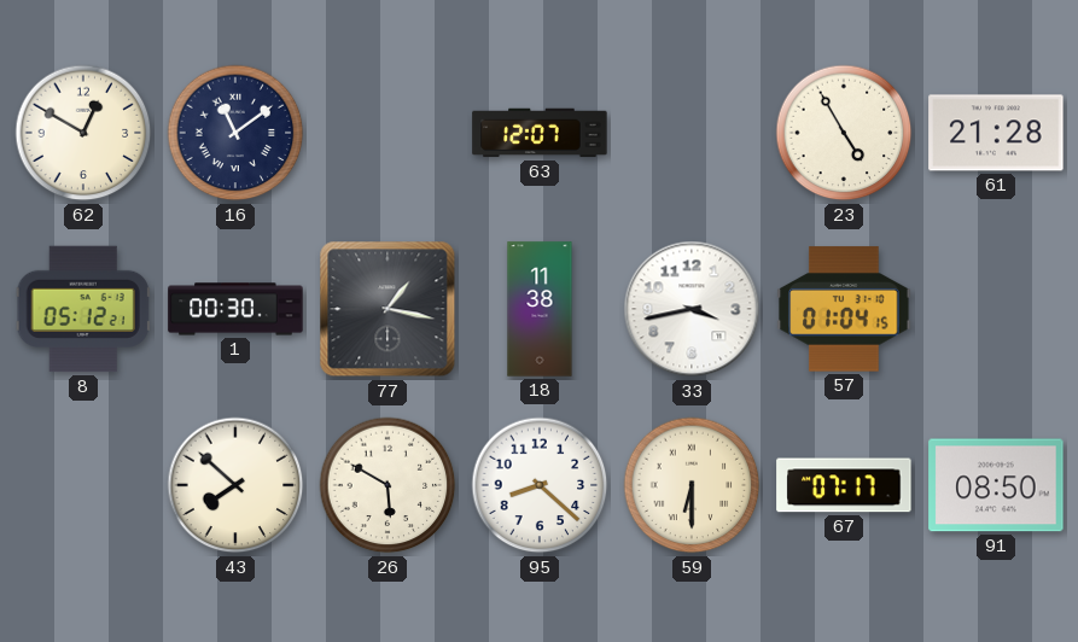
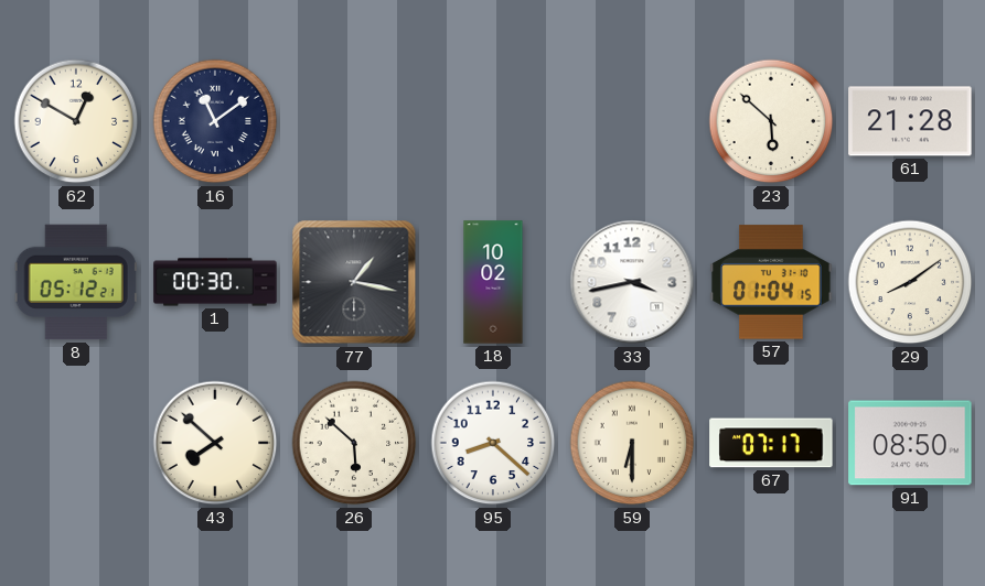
63: 12:07 -> none (540, 133)
23: 4:55 -> 5:52 (771, 121)
18: 11:38 -> 10:02 (493, 282)
29: none -> 8:09 (910, 282)
26: 5:50 -> 5:52 (354, 443)
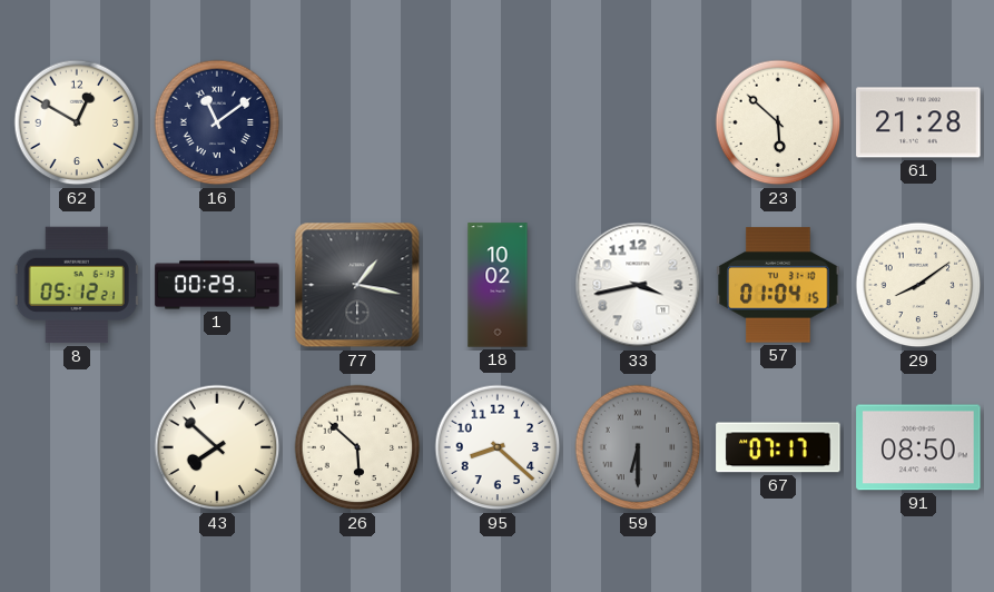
1: 00:30 -> 00:29 (217, 285)
59 dial: cream -> grey (638, 447)
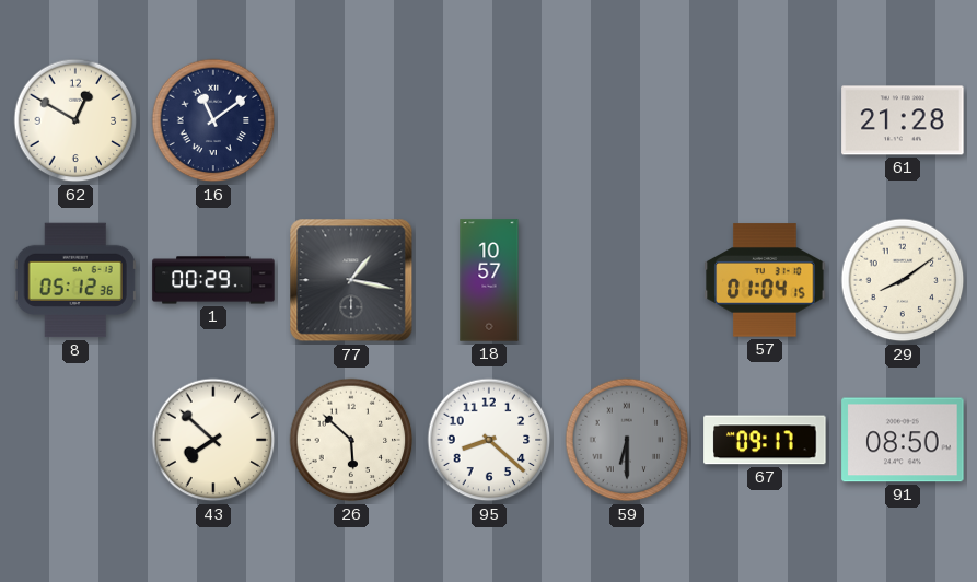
23: 5:52 -> none (778, 122)
8: 05:12:21 -> 05:12:36 (75, 280)
18: 10:02 -> 10:57 (489, 280)
33: 3:43 -> none (638, 285)
67: 07:17 -> 09:17 (765, 440)
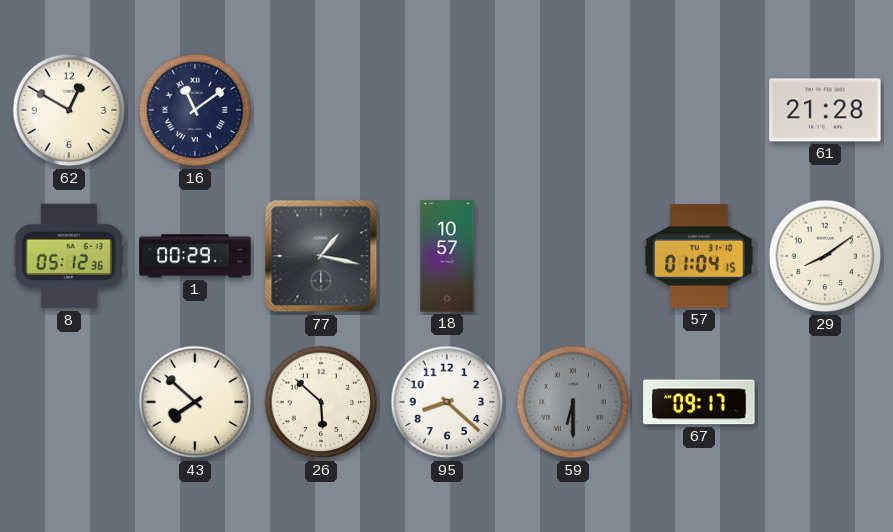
91: 08:50 -> none (903, 440)
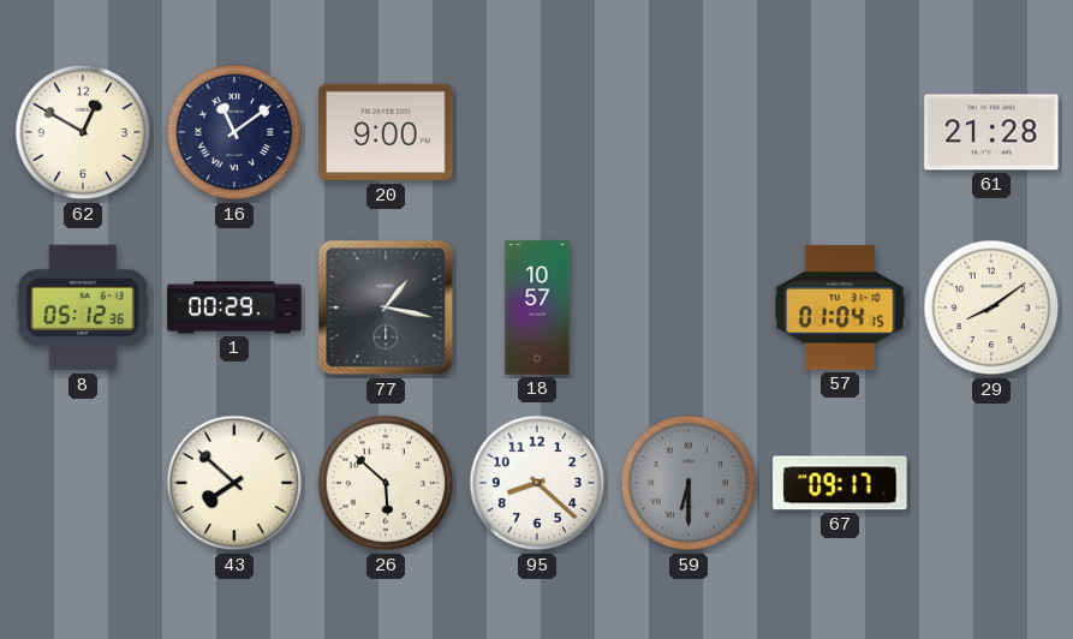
20: none -> 9:00 (386, 132)
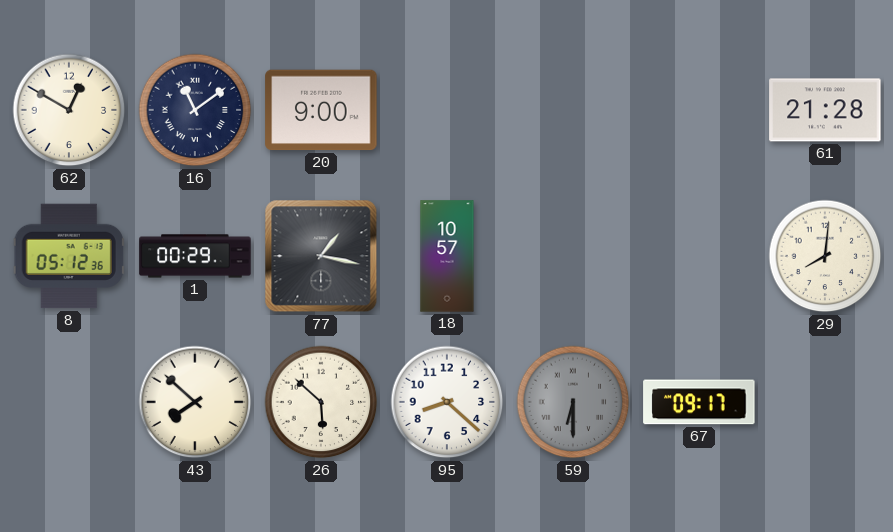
57: 01:04 -> none (840, 307)
29: 8:09 -> 8:01 (825, 256)
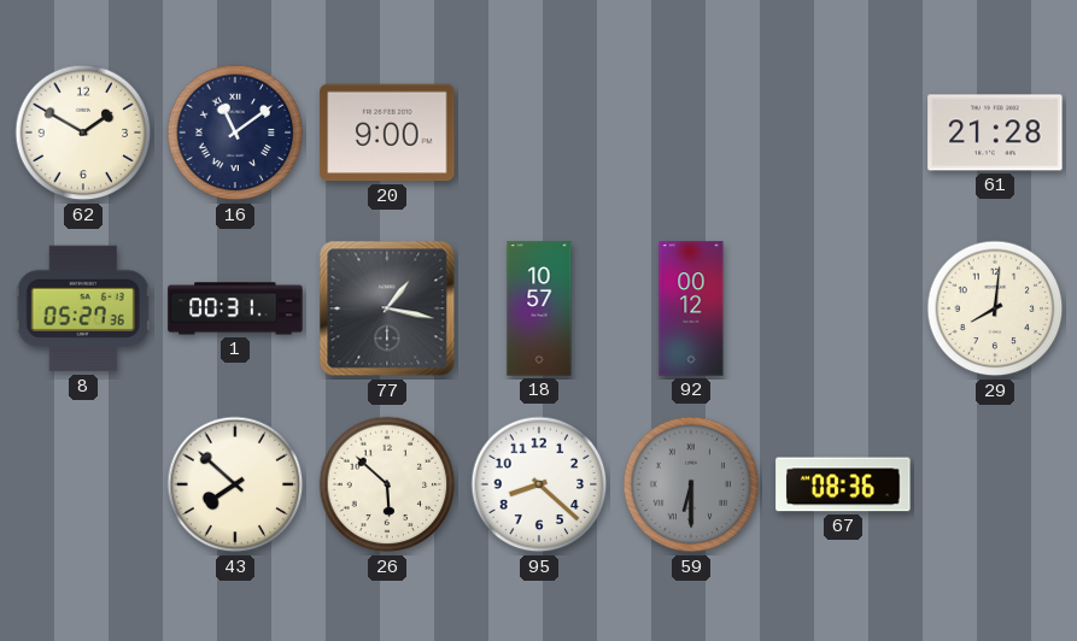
62: 12:50 -> 1:50 (83, 133)
8: 05:12 -> 05:27 (83, 308)
1: 00:29 -> 00:31 (235, 308)
92: none -> 00:12 (691, 308)
67: 09:17 -> 08:36 (843, 484)
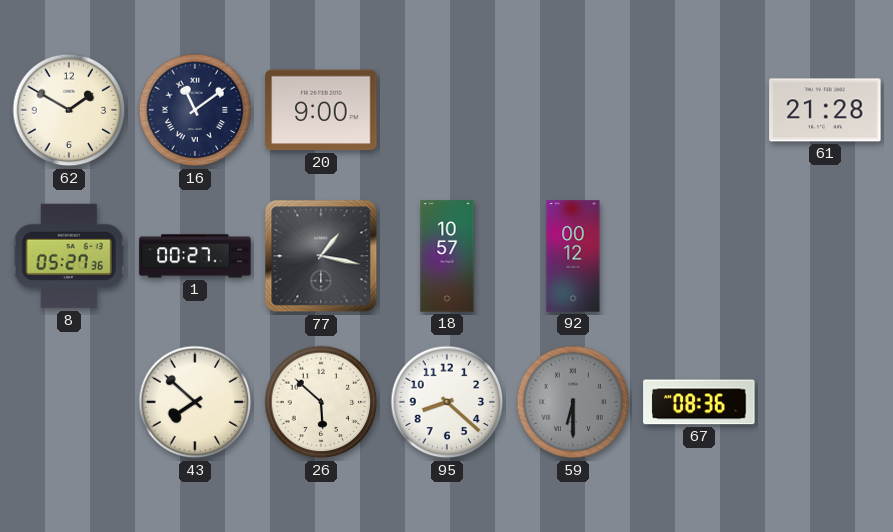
1: 00:31 -> 00:27 (195, 256)
29: 8:01 -> none (995, 308)
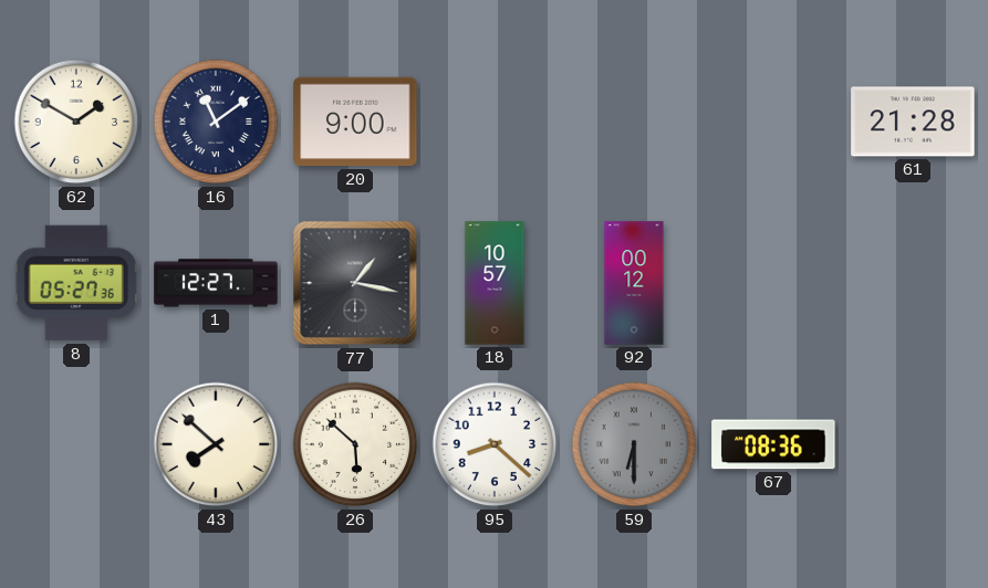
1: 00:27 -> 12:27 (216, 283)
